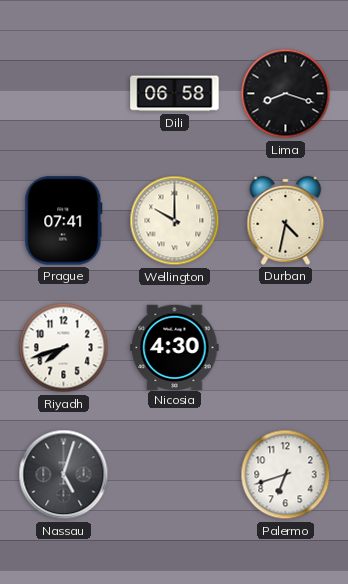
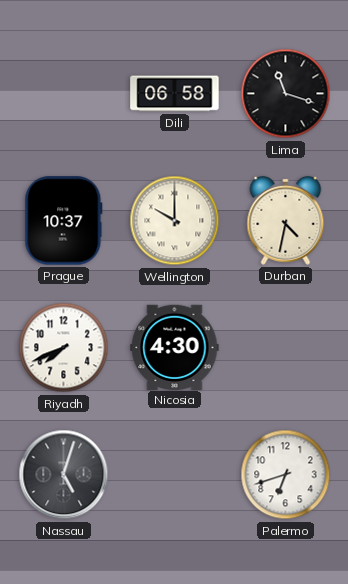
Lima: 8:18 -> 11:18 (286, 94)
Prague: 07:41 -> 10:37 (64, 221)
Riyadh: 7:42 -> 7:41 (64, 348)
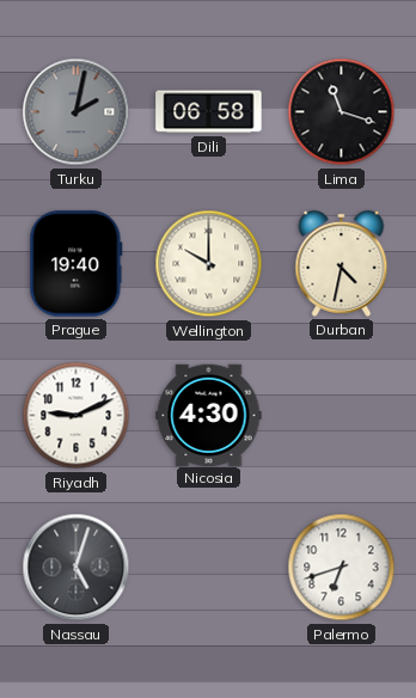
Turku: none -> 2:02 (77, 112)
Prague: 10:37 -> 19:40 (77, 264)
Riyadh: 7:41 -> 9:11 (77, 416)
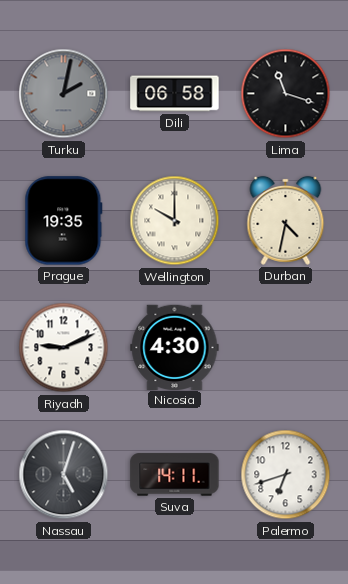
Prague: 19:40 -> 19:35 (64, 221)
Suva: none -> 14:11 (175, 475)
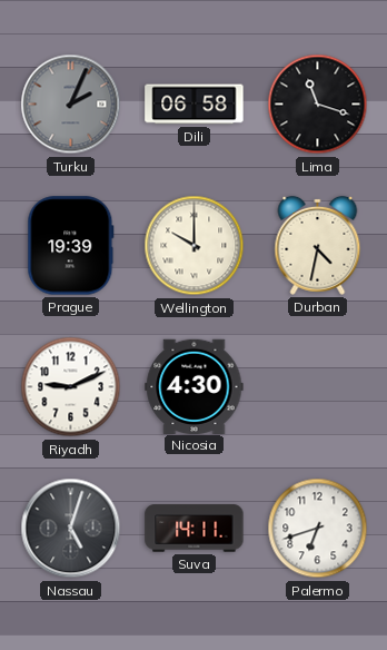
Turku: 2:02 -> 2:04 (71, 105)
Prague: 19:35 -> 19:39 (71, 246)
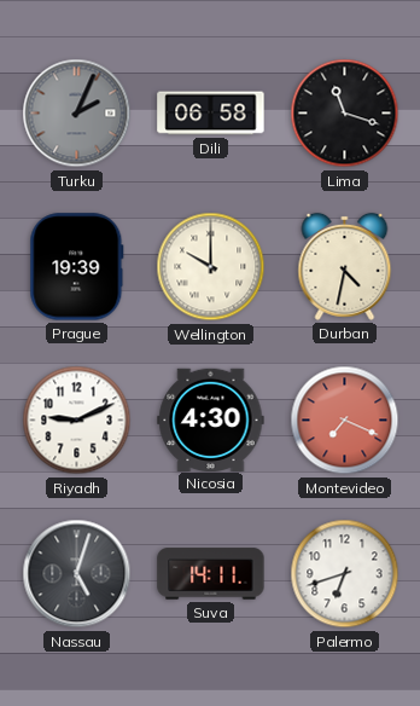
Montevideo: none -> 7:19 (345, 421)
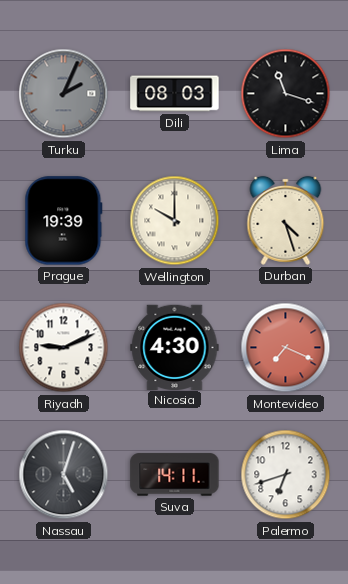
Dili: 06:58 -> 08:03 (175, 94)
Durban: 4:32 -> 4:27 (286, 220)
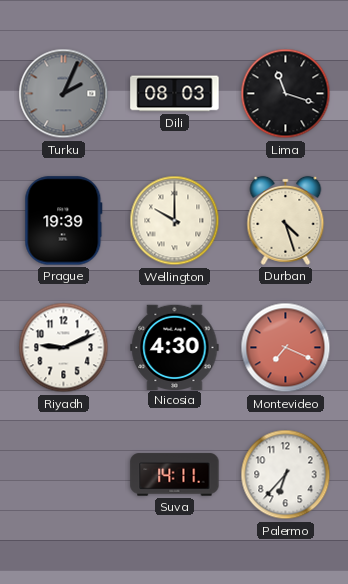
Nassau: 5:03 -> none (64, 475)
Palermo: 6:42 -> 6:37 (286, 475)
